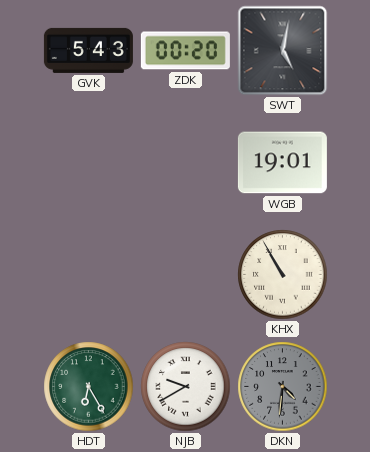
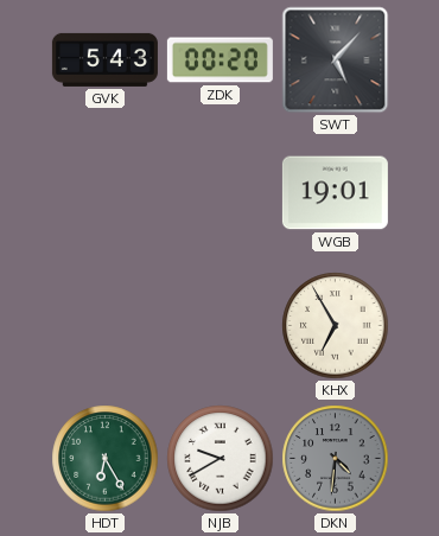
SWT: 5:02 -> 5:07 (336, 60)
KHX: 10:55 -> 6:55 (336, 326)
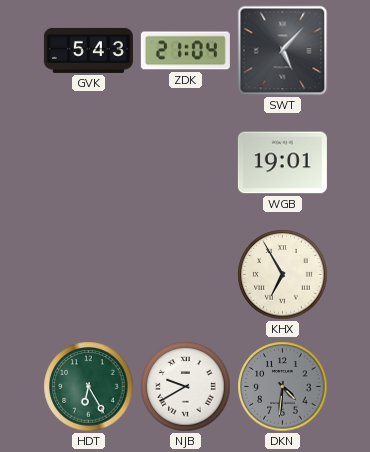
ZDK: 00:20 -> 21:04 (185, 51)
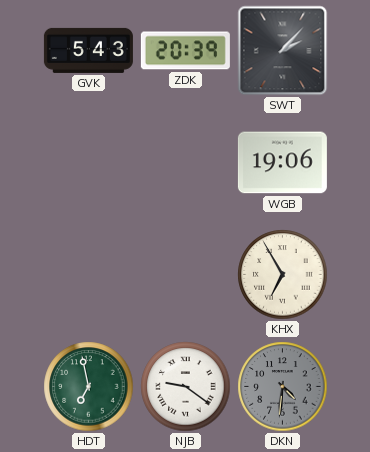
ZDK: 21:04 -> 20:39 (185, 51)
SWT: 5:07 -> 2:07 (283, 51)
WGB: 19:01 -> 19:06 (282, 163)
HDT: 6:25 -> 6:58 (89, 387)
NJB: 9:40 -> 9:21 (186, 387)
